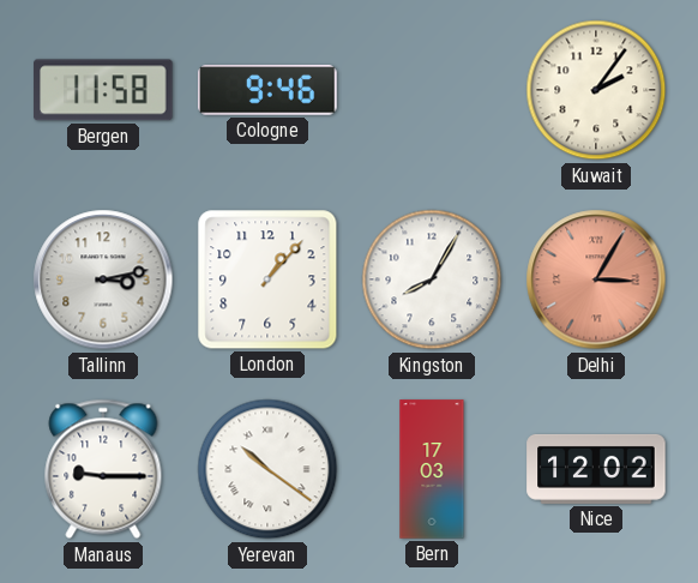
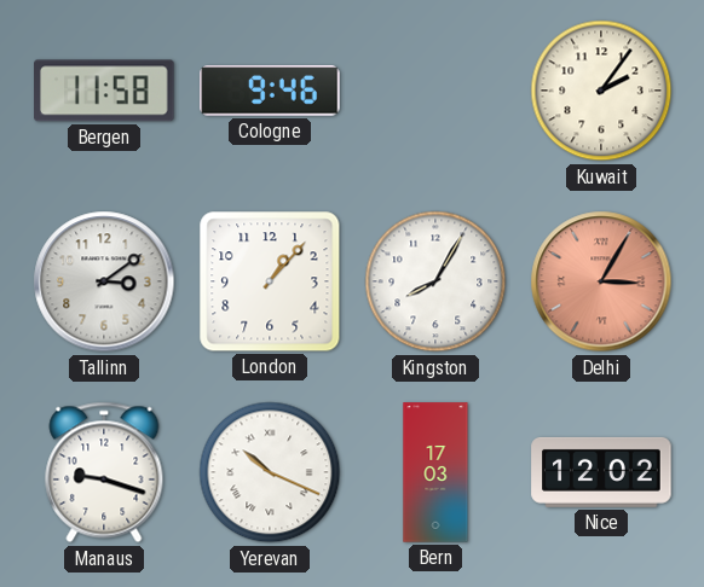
Tallinn: 3:13 -> 3:09 (104, 281)
Manaus: 9:15 -> 9:18 (104, 472)
Yerevan: 10:21 -> 10:19 (270, 472)
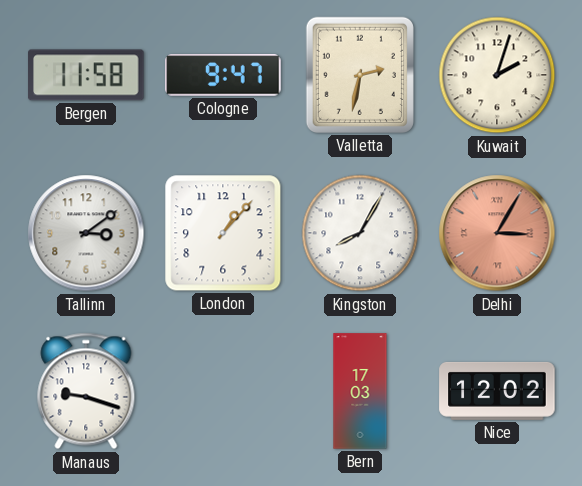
Cologne: 9:46 -> 9:47 (223, 75)
Valletta: none -> 2:32 (360, 75)
Kuwait: 2:06 -> 2:03 (497, 75)
Yerevan: 10:19 -> none (270, 472)
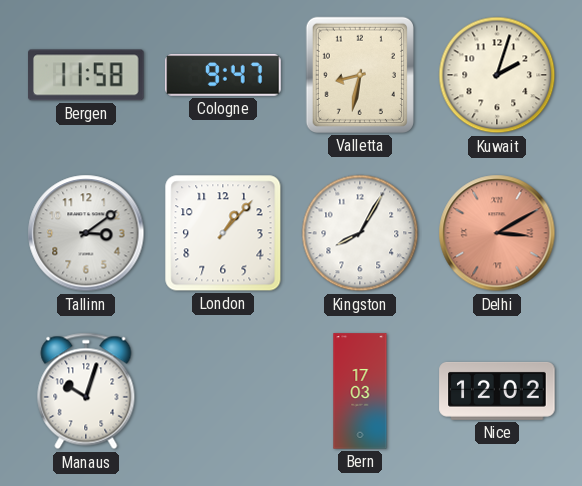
Valletta: 2:32 -> 8:32 (360, 75)
Delhi: 3:05 -> 3:10 (497, 233)
Manaus: 9:18 -> 10:03 (86, 391)
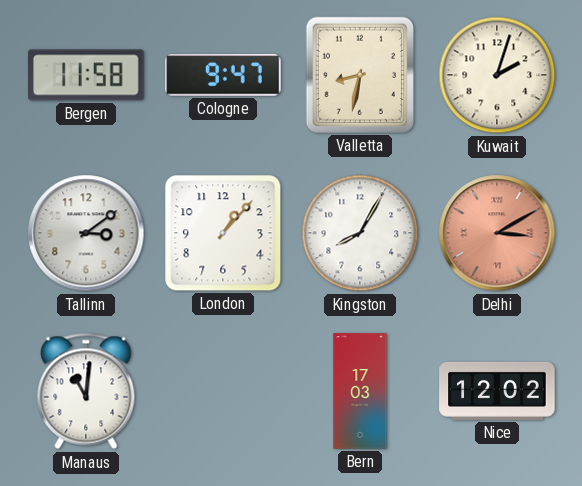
Manaus: 10:03 -> 11:01 (86, 391)
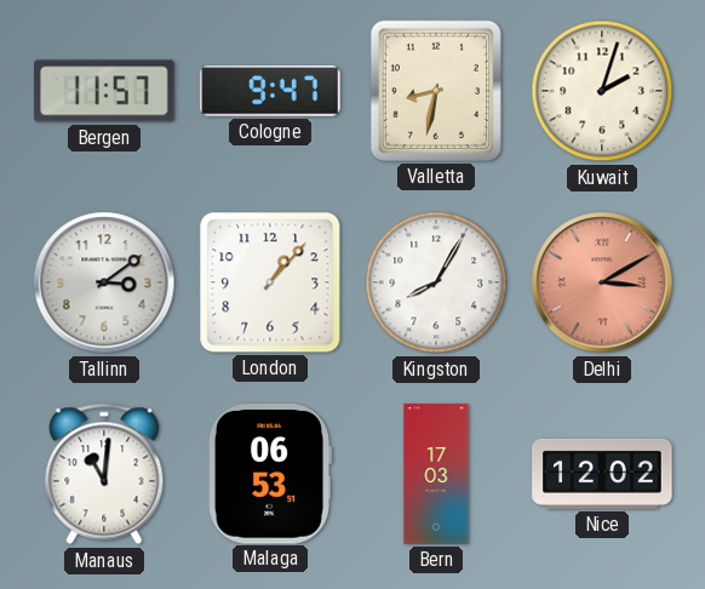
Bergen: 11:58 -> 11:57 (104, 91)
Malaga: none -> 06:53 (270, 474)
